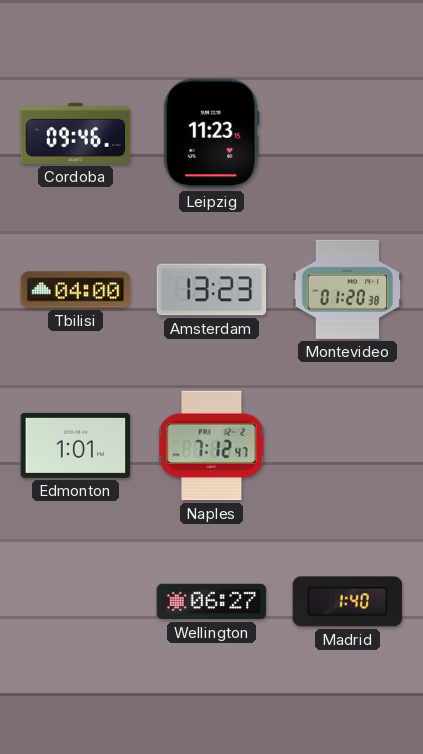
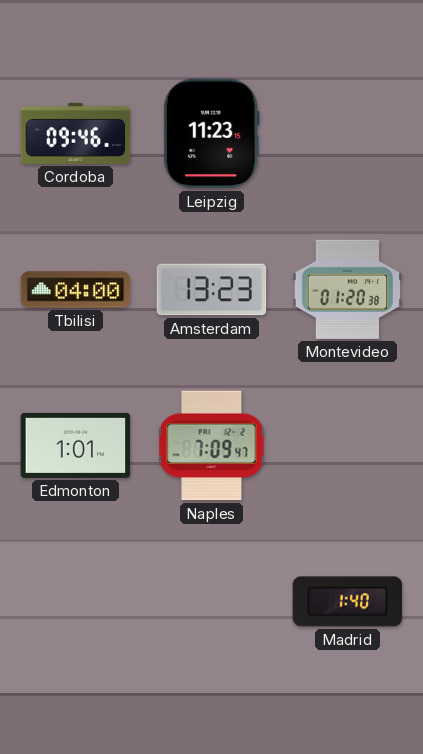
Naples: 7:12 -> 7:09 (212, 446)
Wellington: 06:27 -> none (212, 602)
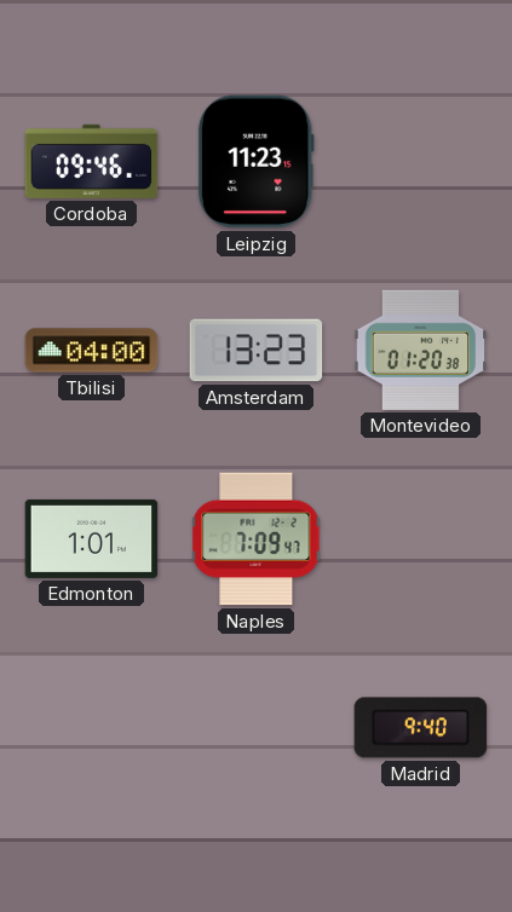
Madrid: 1:40 -> 9:40 (421, 728)
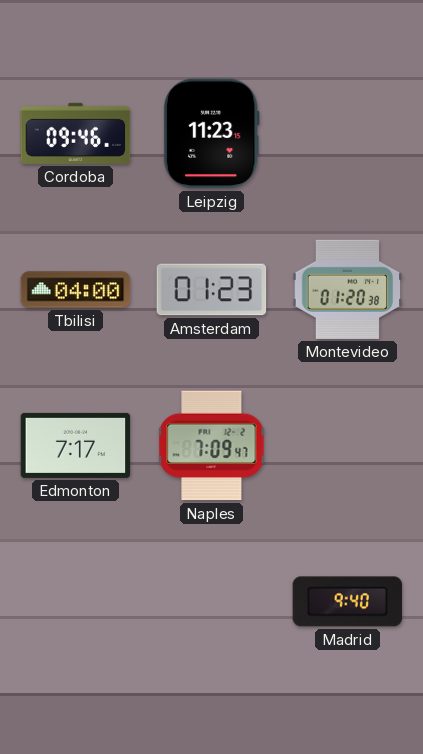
Amsterdam: 13:23 -> 01:23 (212, 290)
Edmonton: 1:01 -> 7:17 (76, 445)
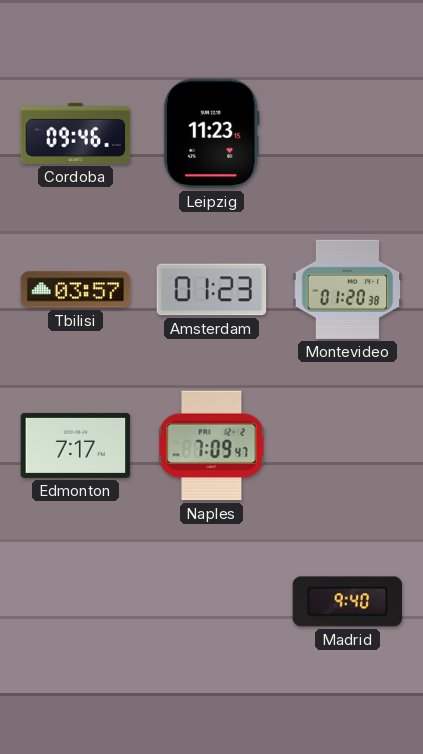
Tbilisi: 04:00 -> 03:57 (76, 290)
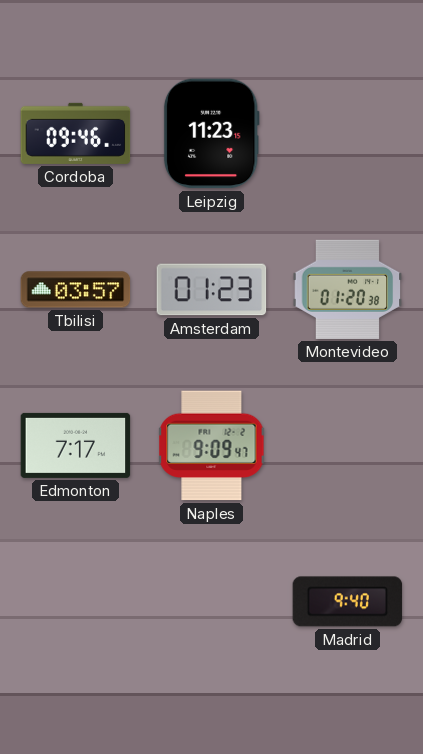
Naples: 7:09 -> 9:09 (212, 446)
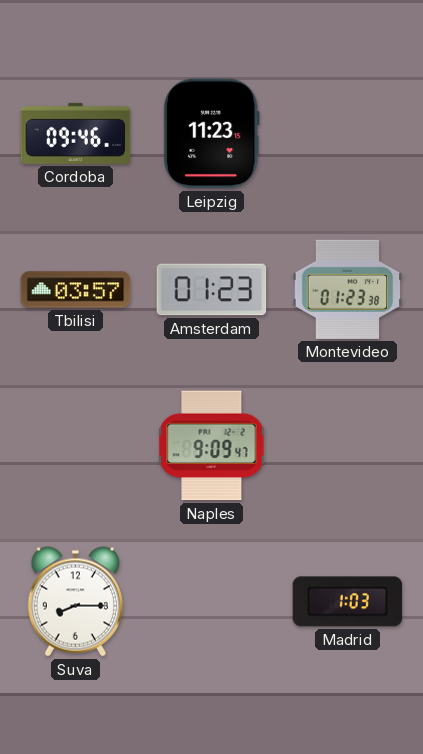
Montevideo: 01:20 -> 01:23 (348, 289)
Edmonton: 7:17 -> none (76, 445)
Suva: none -> 8:15 (75, 602)
Madrid: 9:40 -> 1:03 (348, 602)
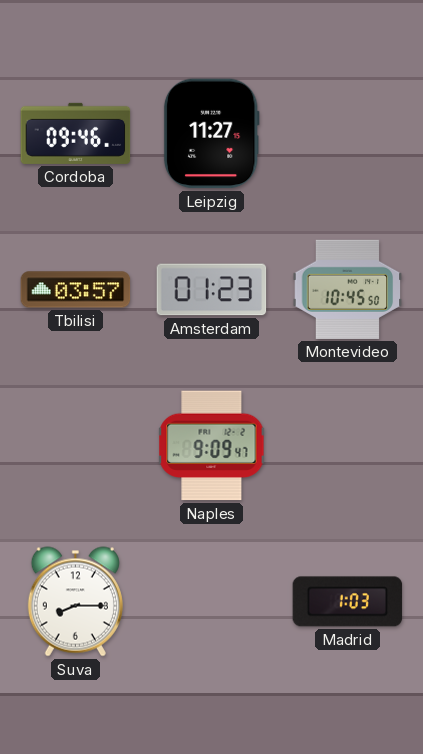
Leipzig: 11:23 -> 11:27 (211, 134)
Montevideo: 01:23 -> 10:45 (348, 289)
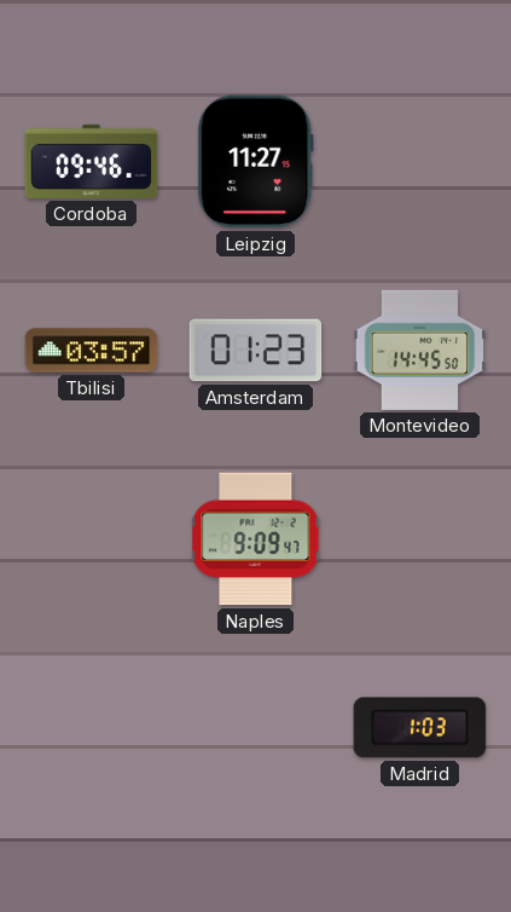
Montevideo: 10:45 -> 14:45 (420, 350)
Suva: 8:15 -> none (75, 602)
